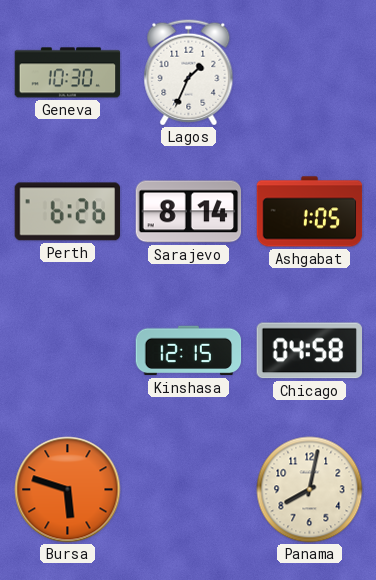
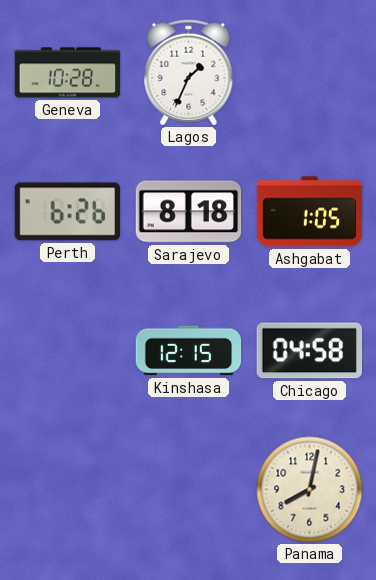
Geneva: 10:30 -> 10:28 (68, 73)
Sarajevo: 8:14 -> 8:18 (189, 212)
Bursa: 5:48 -> none (68, 490)
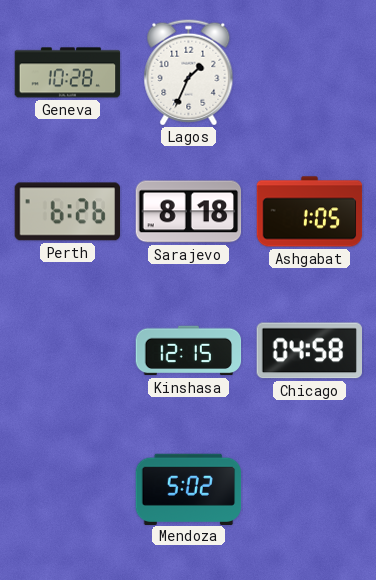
Mendoza: none -> 5:02 (189, 489)
Panama: 8:02 -> none (310, 490)
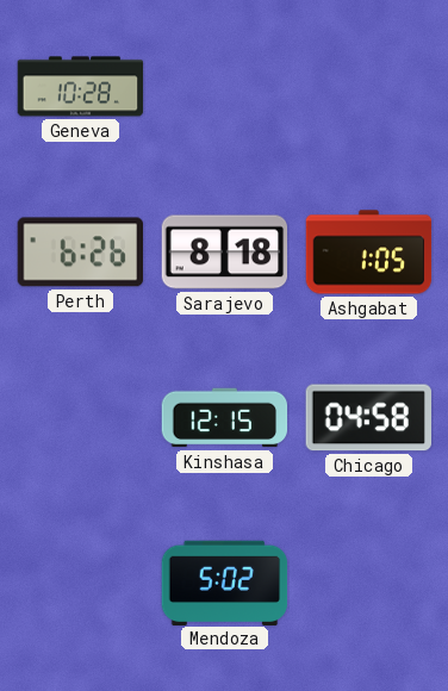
Lagos: 1:34 -> none (189, 73)
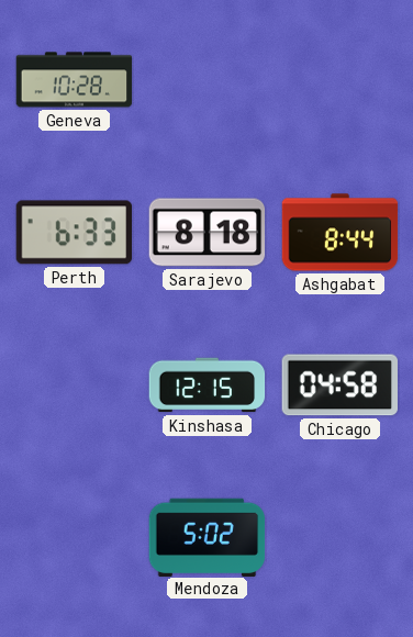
Perth: 6:26 -> 6:33 (74, 233)
Ashgabat: 1:05 -> 8:44 (341, 233)
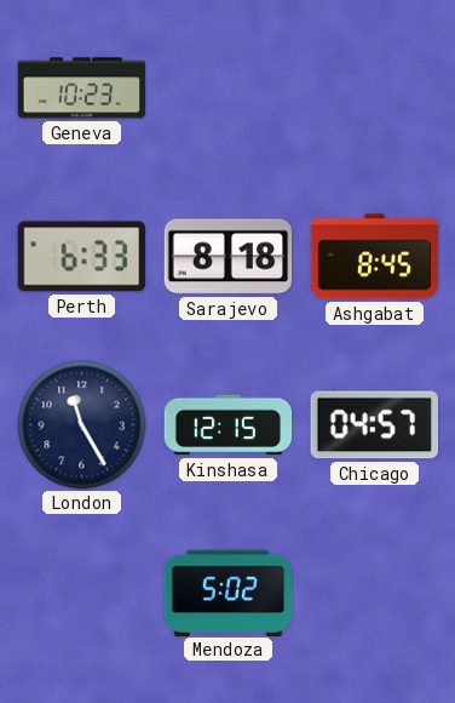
Geneva: 10:28 -> 10:23 (82, 88)
Ashgabat: 8:44 -> 8:45 (375, 257)
London: none -> 11:25 (82, 425)
Chicago: 04:58 -> 04:57 (374, 425)
